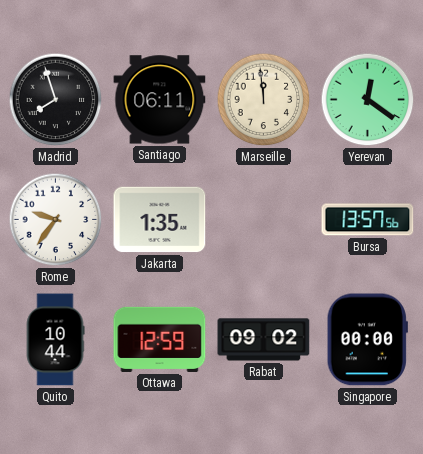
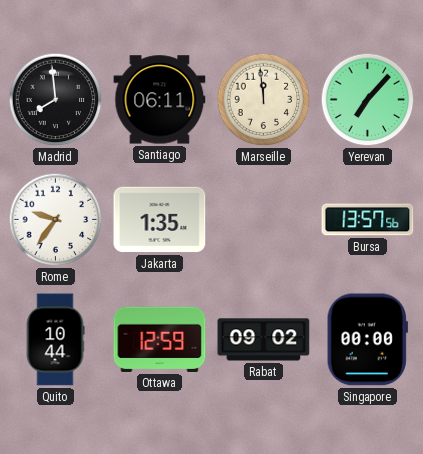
Madrid: 7:57 -> 7:59 (56, 100)
Yerevan: 12:21 -> 7:07 (368, 100)
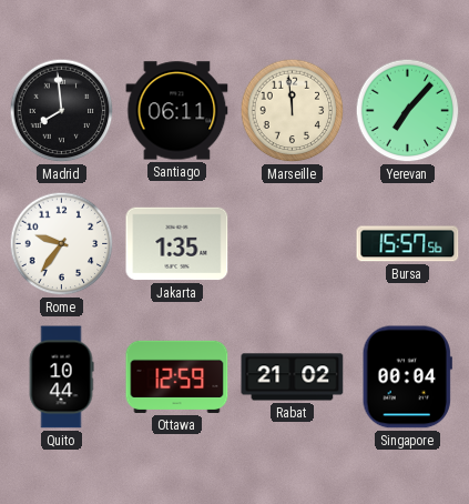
Bursa: 13:57 -> 15:57 (408, 244)
Rabat: 09:02 -> 21:02 (293, 377)
Singapore: 00:00 -> 00:04 (407, 377)
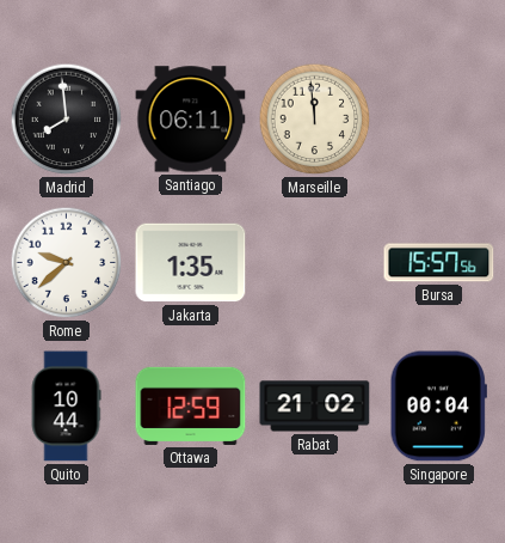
Yerevan: 7:07 -> none (408, 111)
Rome: 9:36 -> 9:38 (67, 263)
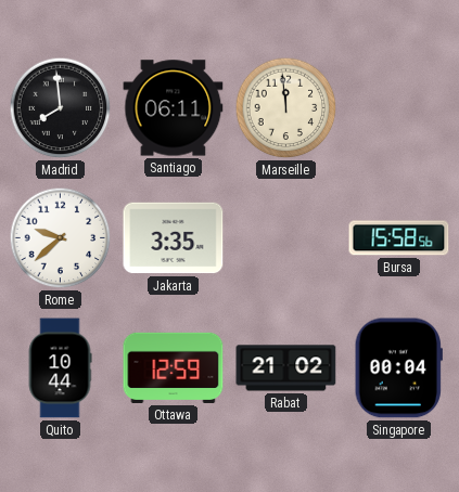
Jakarta: 1:35 -> 3:35 (174, 238)
Bursa: 15:57 -> 15:58 (399, 238)
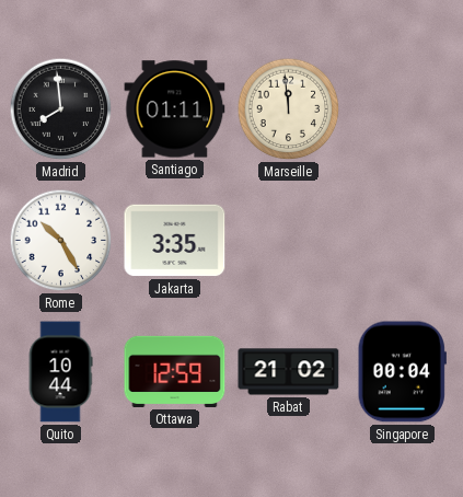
Santiago: 06:11 -> 01:11 (175, 109)
Rome: 9:38 -> 10:25 (61, 241)
Bursa: 15:58 -> none (399, 238)
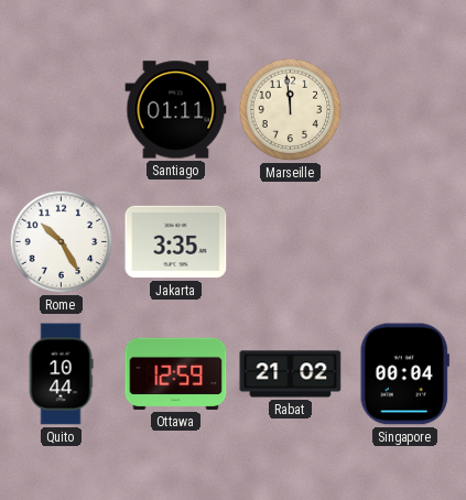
Madrid: 7:59 -> none (61, 109)
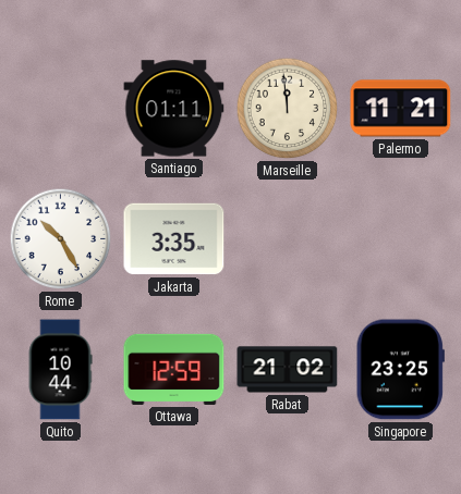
Palermo: none -> 11:21 (401, 109)
Singapore: 00:04 -> 23:25 (400, 370)
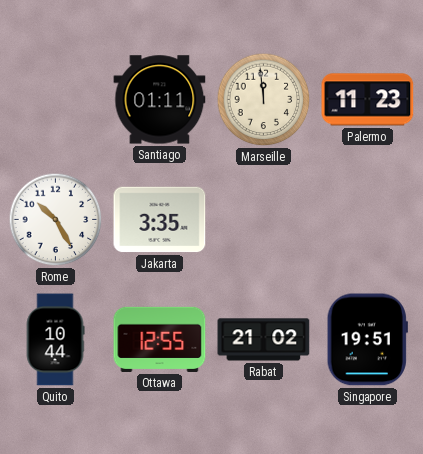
Palermo: 11:21 -> 11:23 (368, 100)
Ottawa: 12:59 -> 12:55 (160, 339)
Singapore: 23:25 -> 19:51 (367, 340)
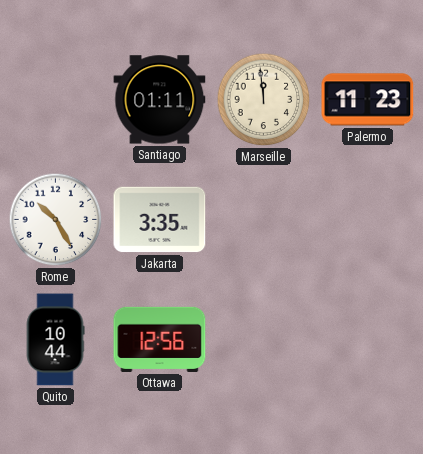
Ottawa: 12:55 -> 12:56 (160, 339)
Rabat: 21:02 -> none (264, 340)
Singapore: 19:51 -> none (367, 340)
